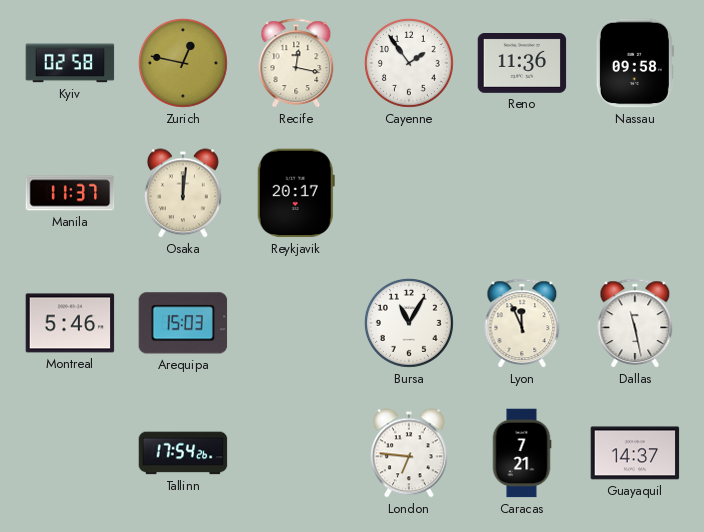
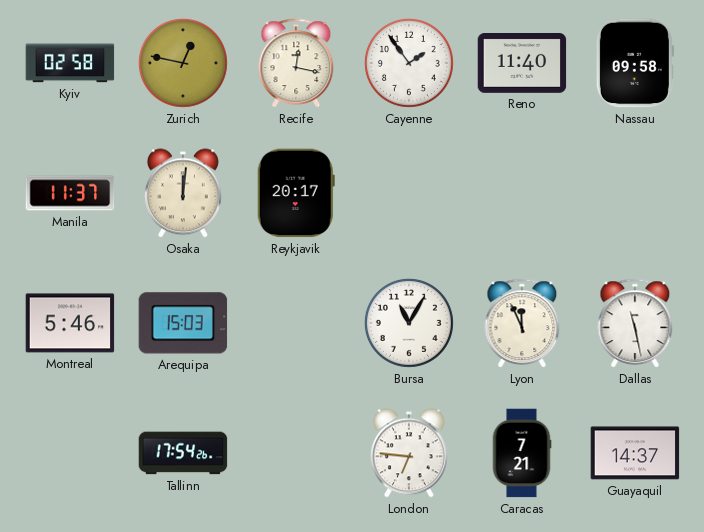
Reno: 11:36 -> 11:40 (522, 64)
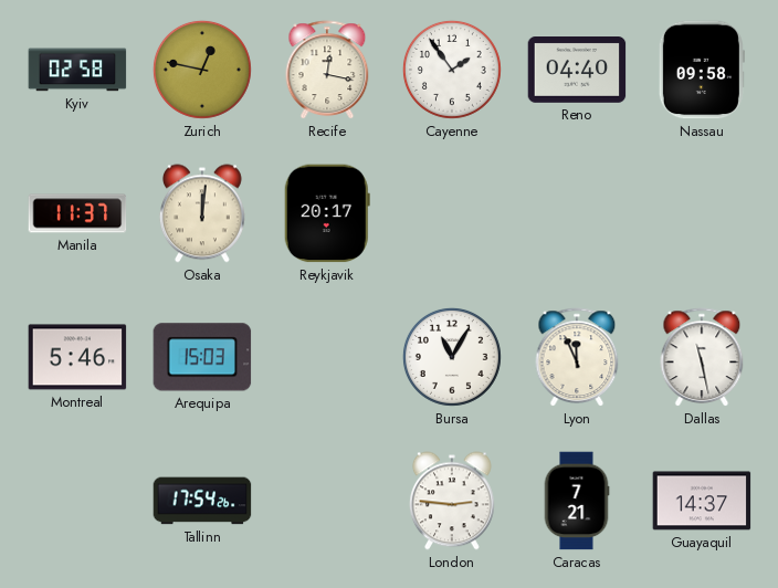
Reno: 11:40 -> 04:40 (577, 71)
London: 6:46 -> 2:46 (452, 501)
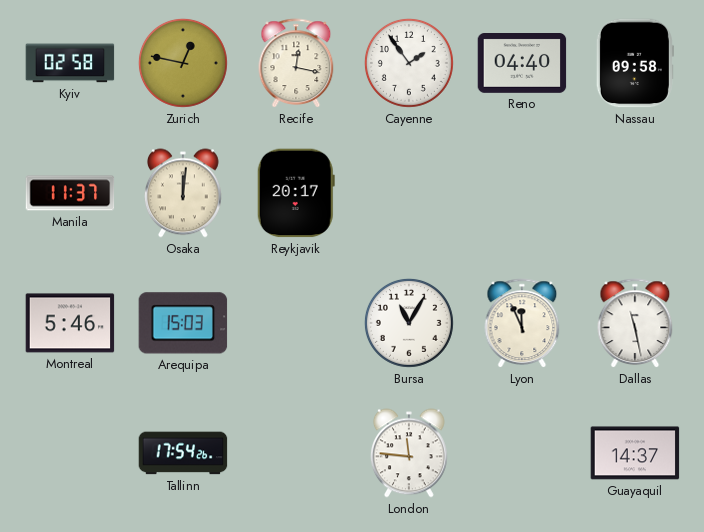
London: 2:46 -> 11:46 (409, 453)
Caracas: 7:21 -> none (577, 501)
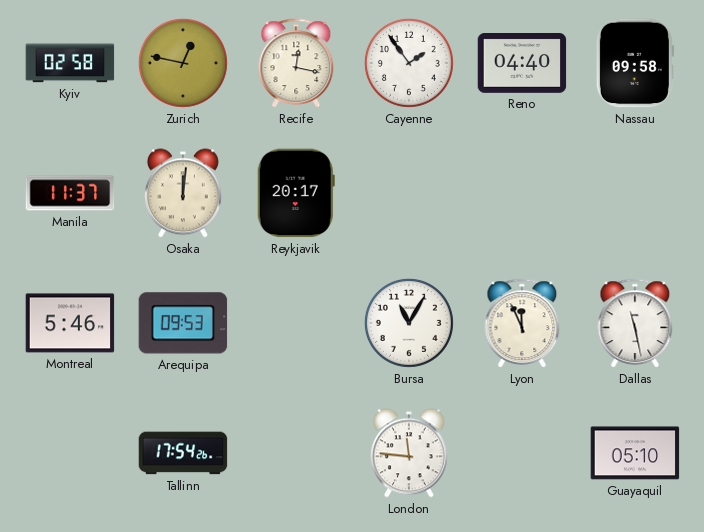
Arequipa: 15:03 -> 09:53 (183, 323)
Guayaquil: 14:37 -> 05:10 (635, 453)
